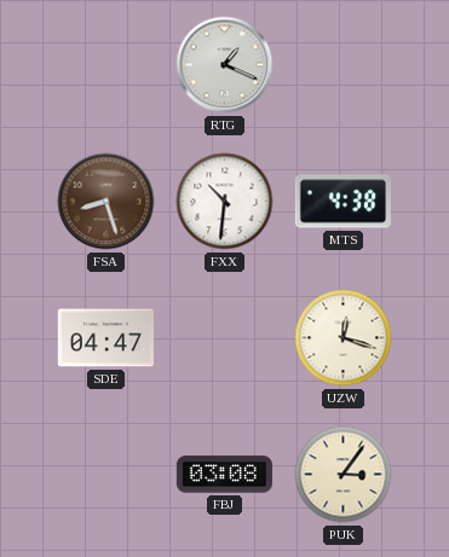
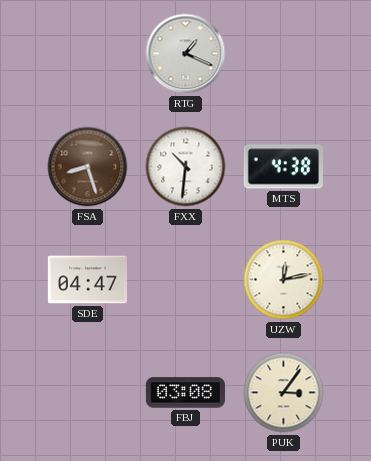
UZW: 12:18 -> 12:13 (284, 280)
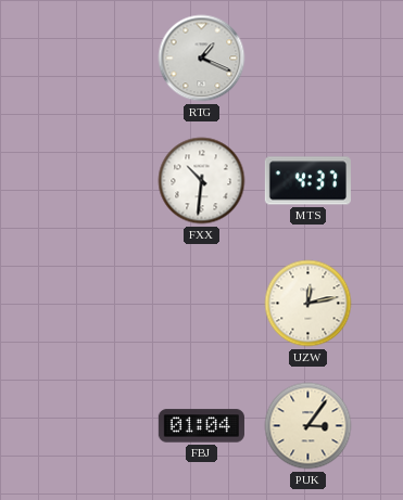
FSA: 8:27 -> none (88, 167)
MTS: 4:38 -> 4:37 (307, 181)
SDE: 04:47 -> none (87, 280)
FBJ: 03:08 -> 01:04 (201, 426)
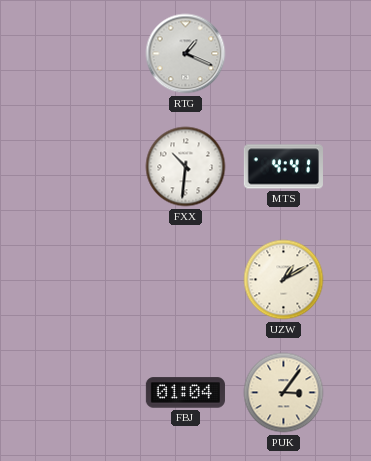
MTS: 4:37 -> 4:41 (283, 167)
UZW: 12:13 -> 1:10 (284, 280)
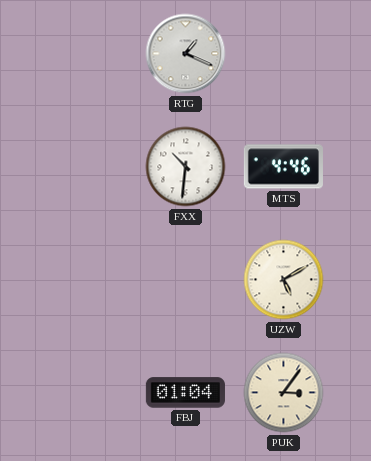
MTS: 4:41 -> 4:46 (283, 167)
UZW: 1:10 -> 5:10 (284, 280)
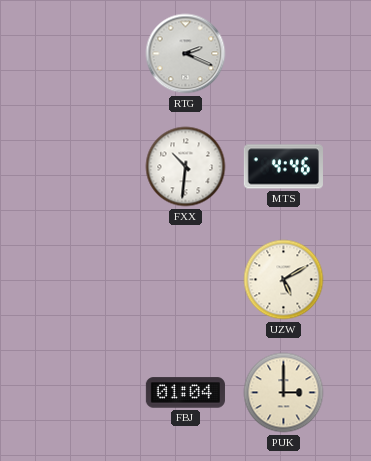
RTG: 1:19 -> 2:19 (186, 54)
PUK: 3:06 -> 3:00 (284, 393)
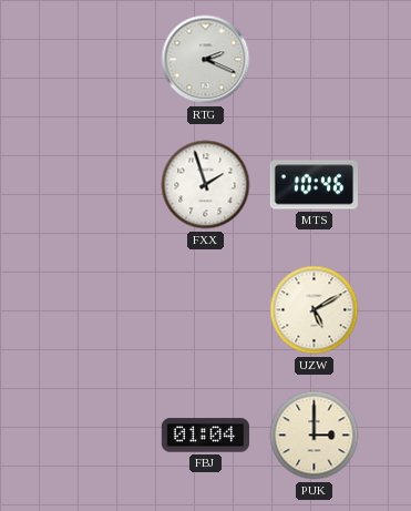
FXX: 10:31 -> 1:57 (206, 185)
MTS: 4:46 -> 10:46 (314, 185)
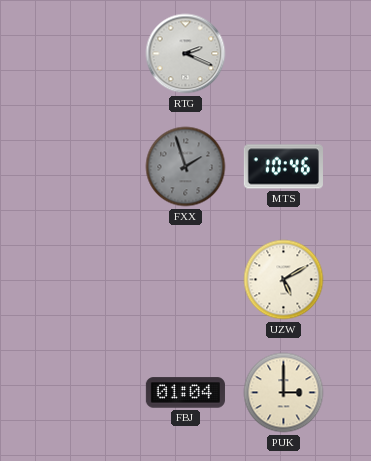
FXX dial: white -> grey (186, 167)
